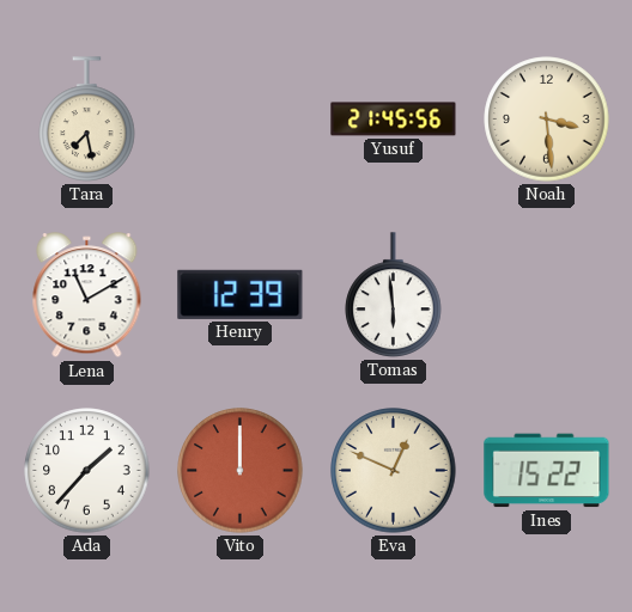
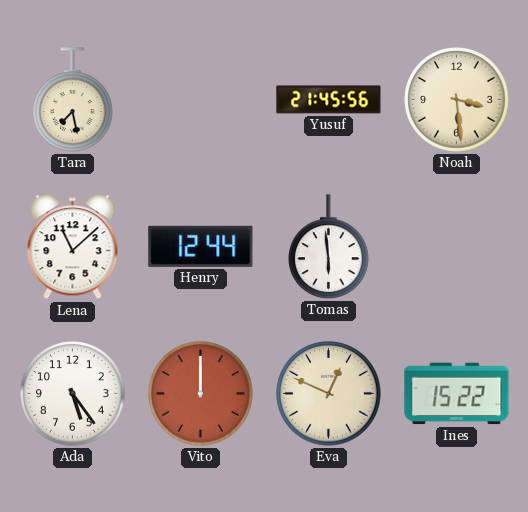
Lena: 11:10 -> 11:08 (73, 247)
Henry: 12:39 -> 12:44 (201, 246)
Ada: 1:37 -> 5:24 (73, 394)
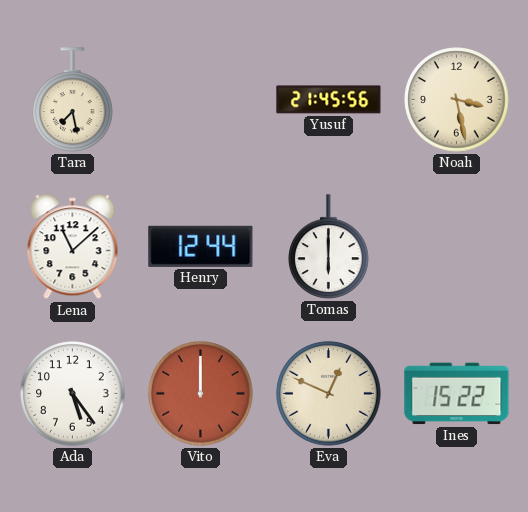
Noah: 3:29 -> 3:28 (457, 100)
Tomas: 5:59 -> 6:00 (329, 247)
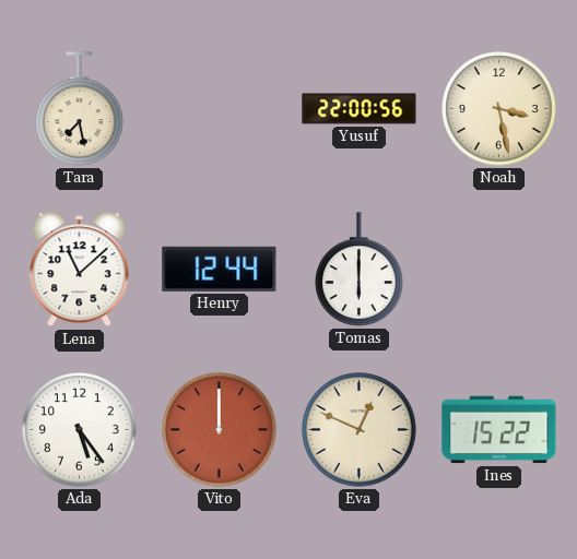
Yusuf: 21:45 -> 22:00 (360, 109)
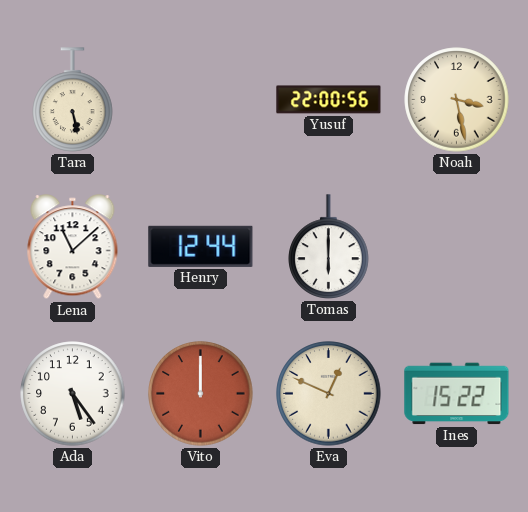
Tara: 7:28 -> 5:28 (73, 100)
